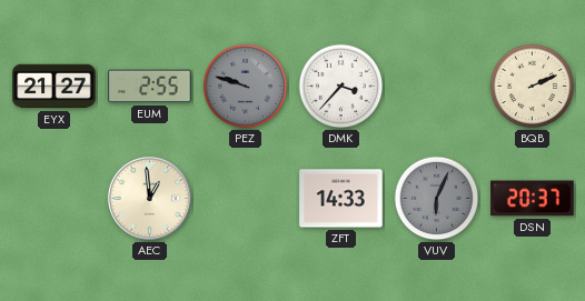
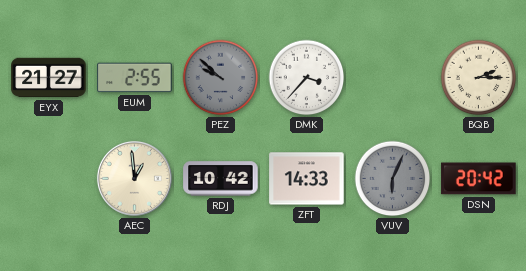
PEZ: 9:48 -> 9:52 (221, 78)
BQB: 2:11 -> 2:15 (479, 78)
RDJ: none -> 10:42 (221, 179)
DSN: 20:37 -> 20:42 (479, 179)
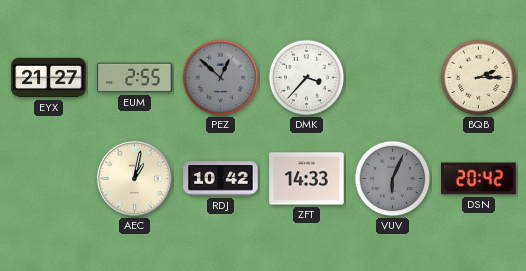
PEZ: 9:52 -> 12:52 (221, 78)
AEC: 12:59 -> 1:02 (134, 178)
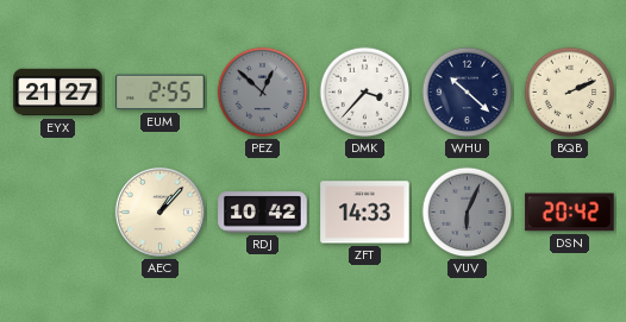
WHU: none -> 10:22 (468, 93)
BQB: 2:15 -> 2:11 (570, 93)
AEC: 1:02 -> 1:07 (159, 211)
